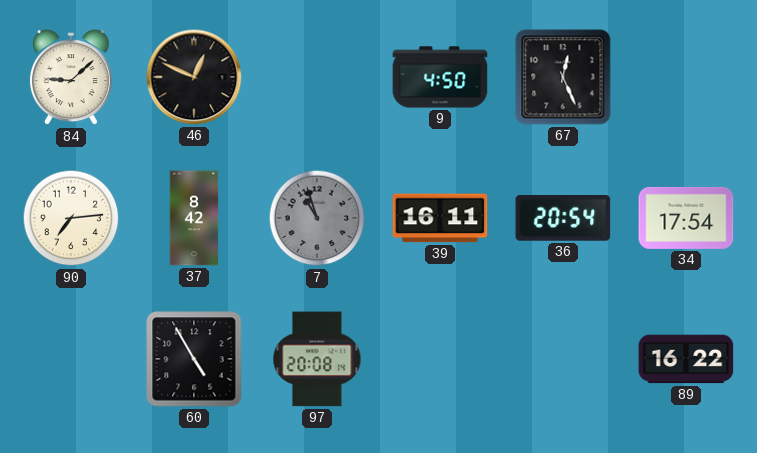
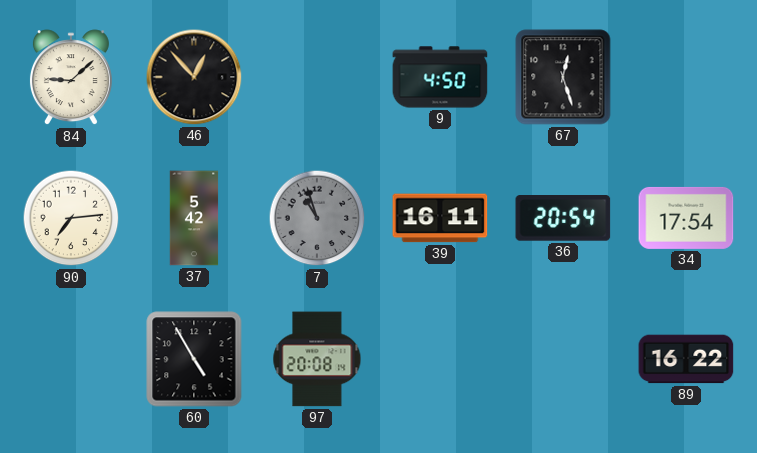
46: 12:49 -> 12:53 (194, 77)
67: 12:26 -> 12:27 (563, 77)
37: 8:42 -> 5:42 (194, 218)
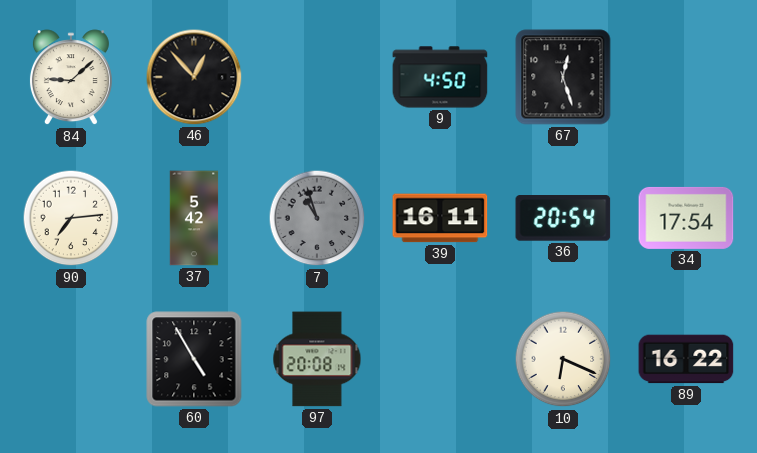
10: none -> 6:19 (563, 359)
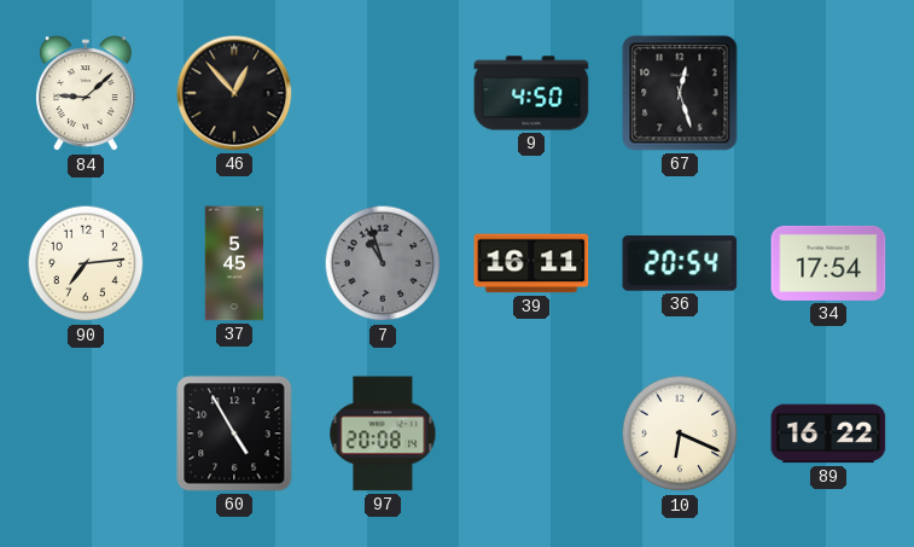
37: 5:42 -> 5:45 (234, 263)
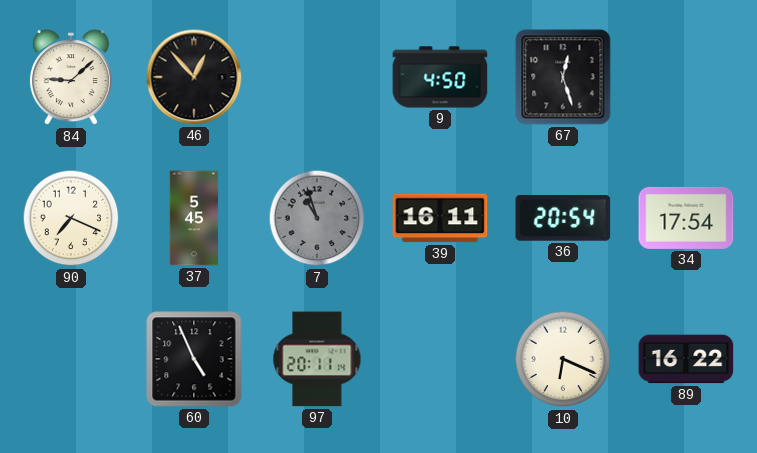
90: 7:14 -> 7:19 (71, 218)
60: 4:55 -> 4:56 (194, 359)
97: 20:08 -> 20:11 (317, 359)
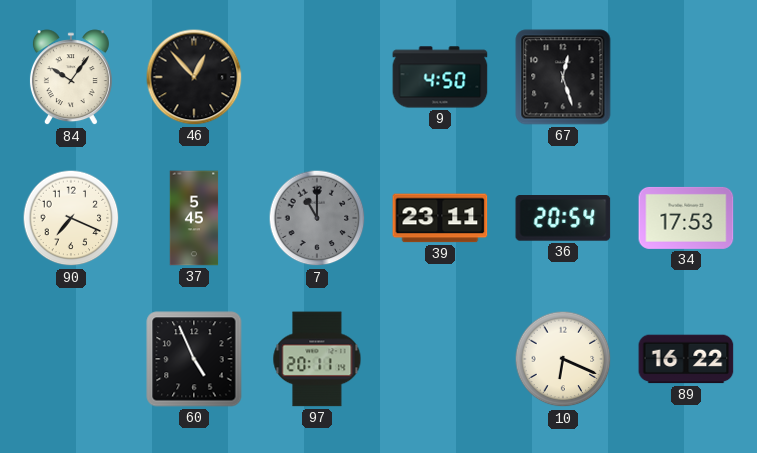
84: 9:08 -> 10:06 (71, 78)
7: 10:57 -> 11:00 (317, 218)
39: 16:11 -> 23:11 (440, 218)
34: 17:54 -> 17:53 (686, 218)
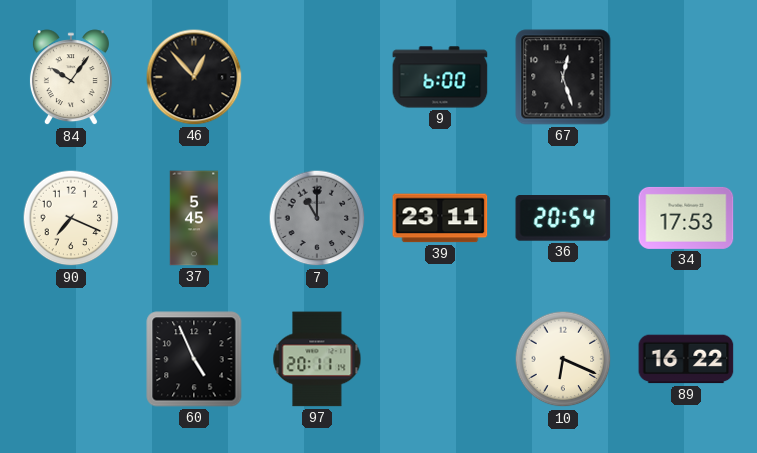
9: 4:50 -> 6:00 (440, 77)
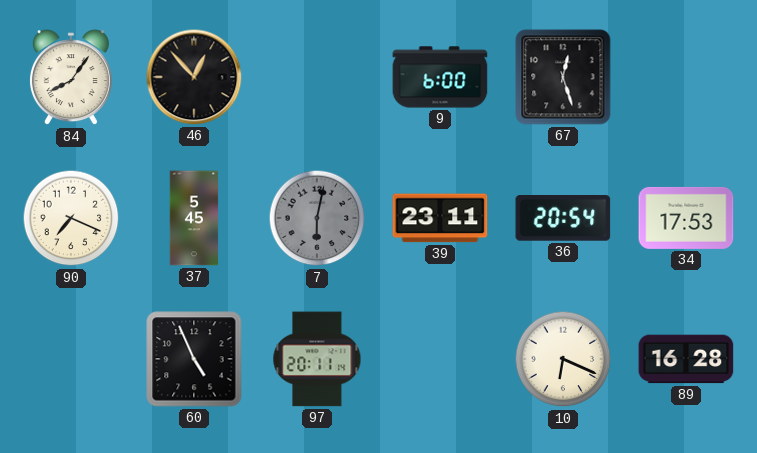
84: 10:06 -> 8:06 (71, 78)
7: 11:00 -> 6:02 (317, 218)
89: 16:22 -> 16:28 (686, 359)
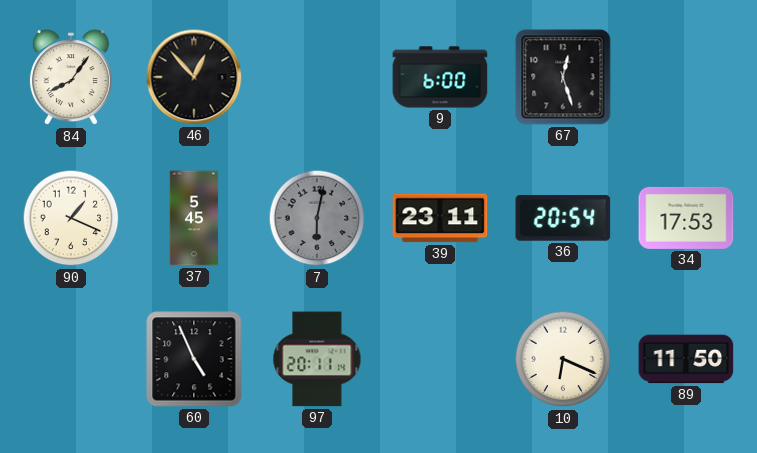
90: 7:19 -> 1:19 (71, 218)
89: 16:28 -> 11:50 (686, 359)
